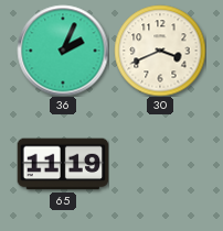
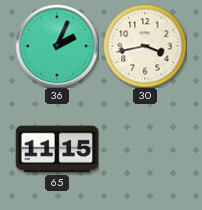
30: 3:41 -> 3:43 (145, 46)
65: 11:19 -> 11:15 (57, 149)
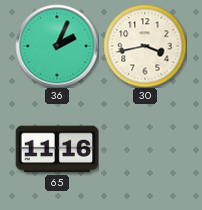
65: 11:15 -> 11:16 (57, 149)
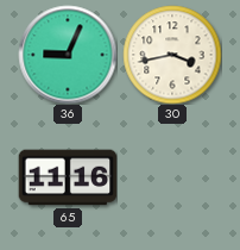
36: 2:04 -> 9:04 (68, 55)
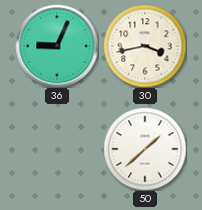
65: 11:16 -> none (68, 177)
50: none -> 1:38 (145, 149)
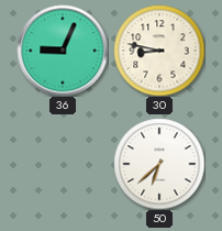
30: 3:43 -> 8:47 (159, 51)
50: 1:38 -> 6:38 (159, 164)
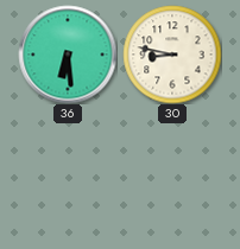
36: 9:04 -> 6:29 (68, 55)
50: 6:38 -> none (159, 164)
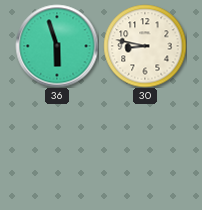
36: 6:29 -> 5:57 (57, 46)
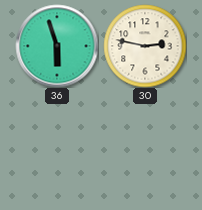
30: 8:47 -> 2:47 (145, 46)
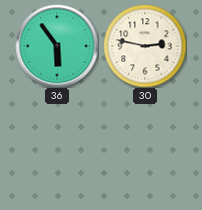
36: 5:57 -> 5:54 (57, 46)
